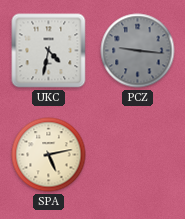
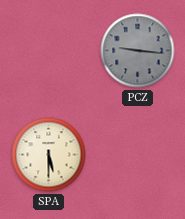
UKC: 4:32 -> none (49, 51)
SPA: 5:13 -> 5:30 (49, 155)
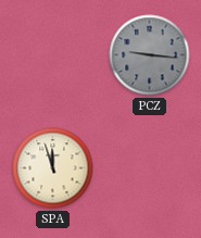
SPA: 5:30 -> 11:57 (53, 168)
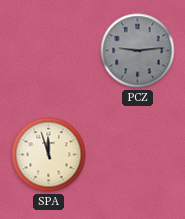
PCZ: 9:16 -> 9:14 (138, 51)
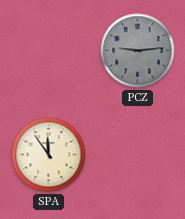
SPA: 11:57 -> 11:54 (49, 155)
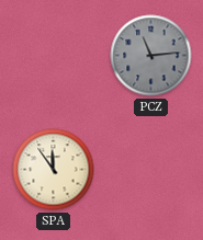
PCZ: 9:14 -> 11:14 (151, 56)
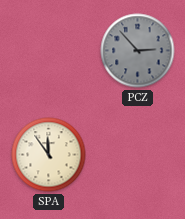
PCZ: 11:14 -> 2:53 (138, 51)
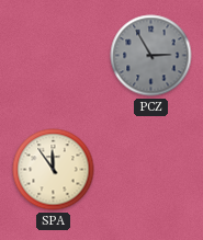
PCZ: 2:53 -> 2:55 (151, 56)
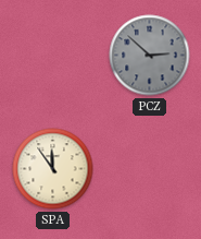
PCZ: 2:55 -> 2:52 (150, 56)
